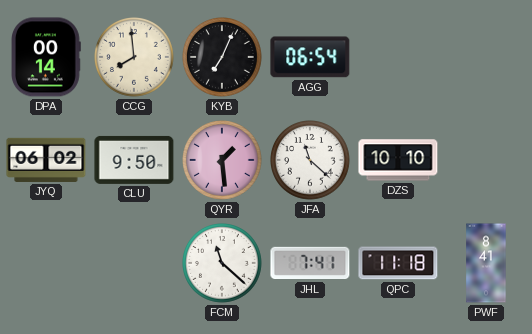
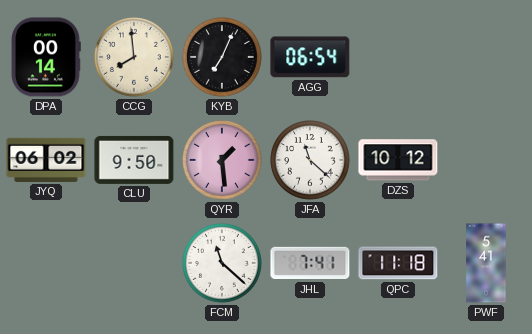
DZS: 10:10 -> 10:12 (398, 160)
PWF: 8:41 -> 5:41 (486, 263)
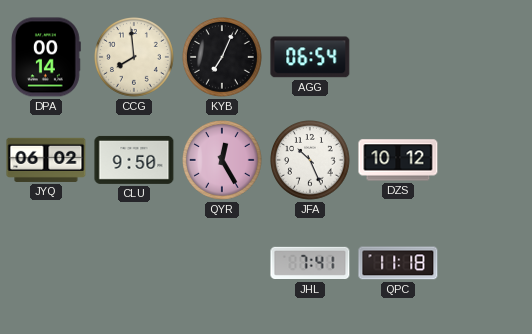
QYR: 1:29 -> 12:25 (223, 161)
JFA: 11:22 -> 10:26 (311, 161)
FCM: 11:22 -> none (223, 264)
PWF: 5:41 -> none (486, 263)
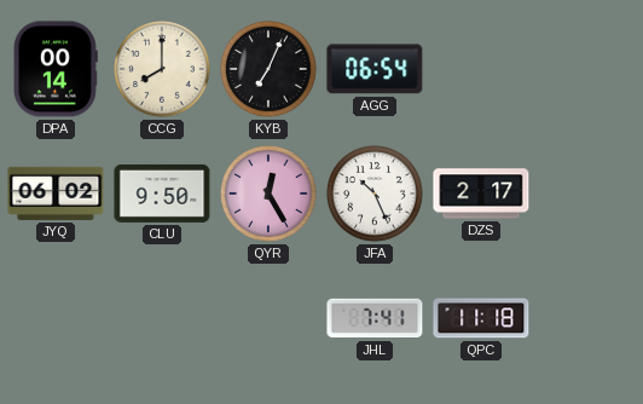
CCG: 7:59 -> 8:00 (163, 70)
DZS: 10:12 -> 2:17 (481, 194)
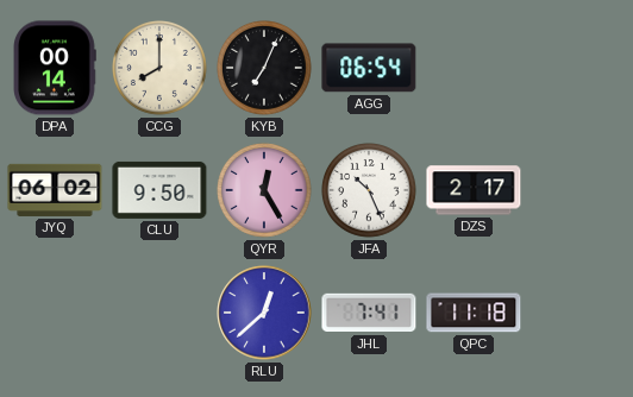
RLU: none -> 12:38 (264, 313)
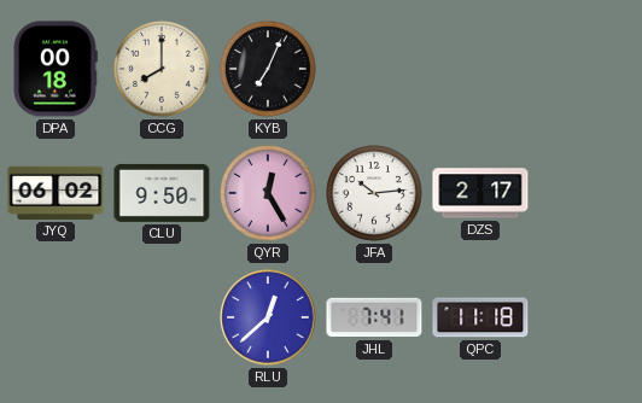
DPA: 00:14 -> 00:18 (56, 69)
AGG: 06:54 -> none (369, 68)
JFA: 10:26 -> 10:14 (375, 194)
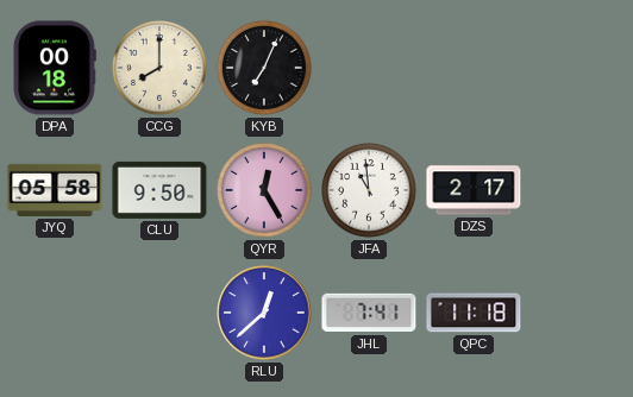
JYQ: 06:02 -> 05:58 (55, 190)
JFA: 10:14 -> 10:59 (370, 191)
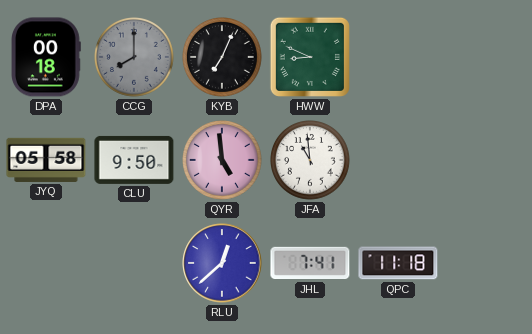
CCG dial: cream -> grey (135, 58)
HWW: none -> 8:49 (310, 57)
QYR: 12:25 -> 4:59 (223, 161)
DZS: 2:17 -> none (474, 190)
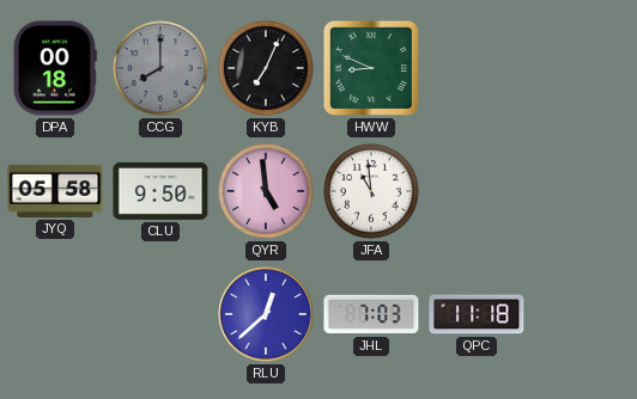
JHL: 7:41 -> 7:03 (371, 314)
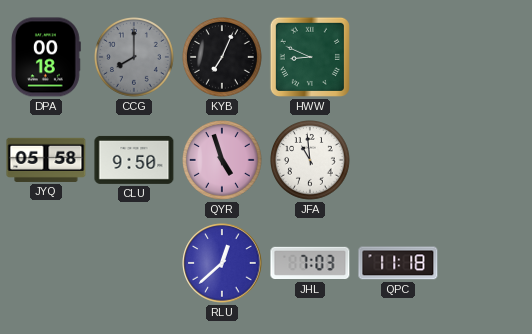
QYR: 4:59 -> 4:57 (223, 161)
